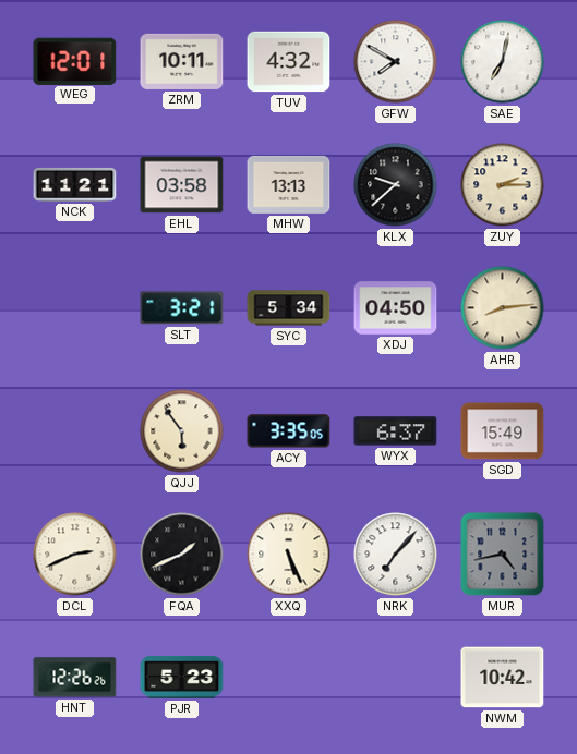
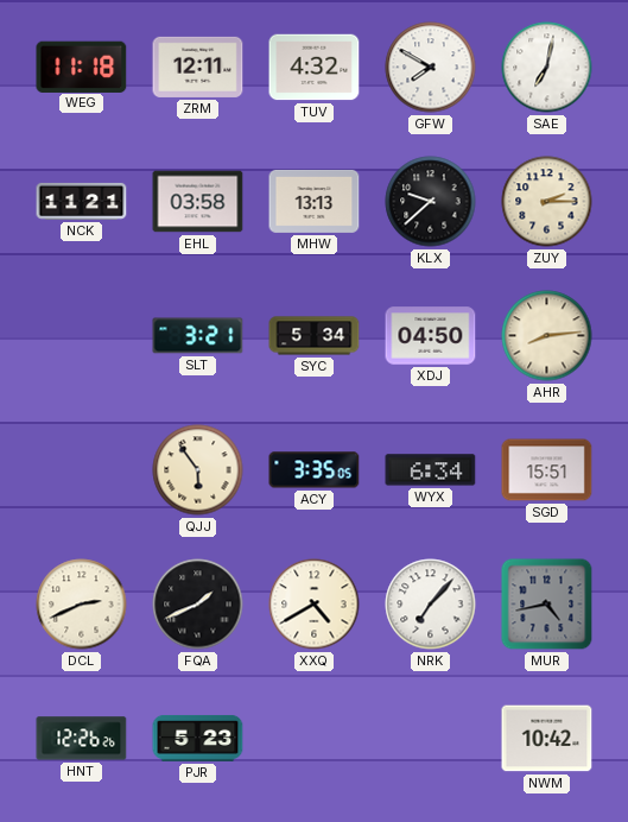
WEG: 12:01 -> 11:18 (82, 67)
ZRM: 10:11 -> 12:11 (198, 67)
WYX: 6:37 -> 6:34 (431, 470)
SGD: 15:49 -> 15:51 (547, 470)
XXQ: 5:26 -> 4:40 (315, 605)
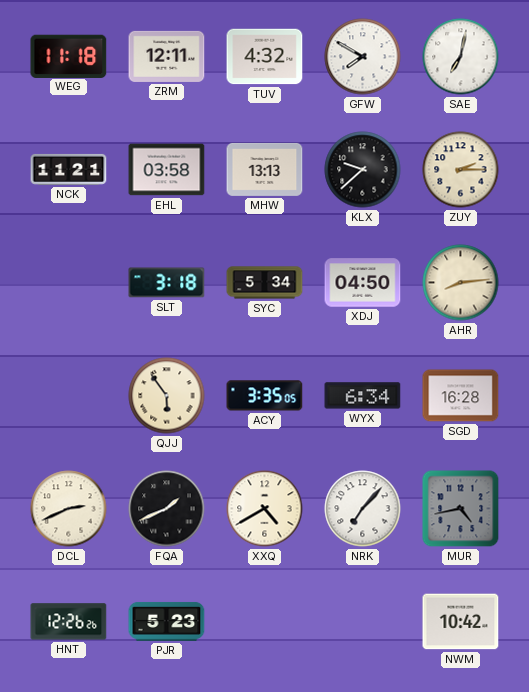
SLT: 3:21 -> 3:18 (167, 283)
SGD: 15:51 -> 16:28 (461, 396)
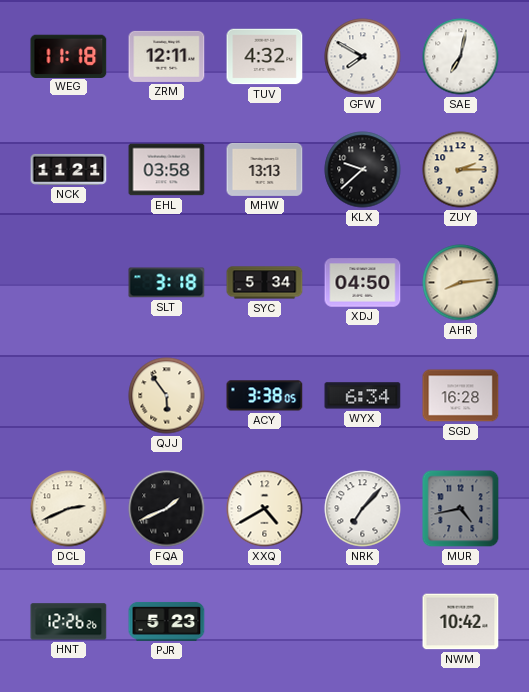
ACY: 3:35 -> 3:38 (265, 396)
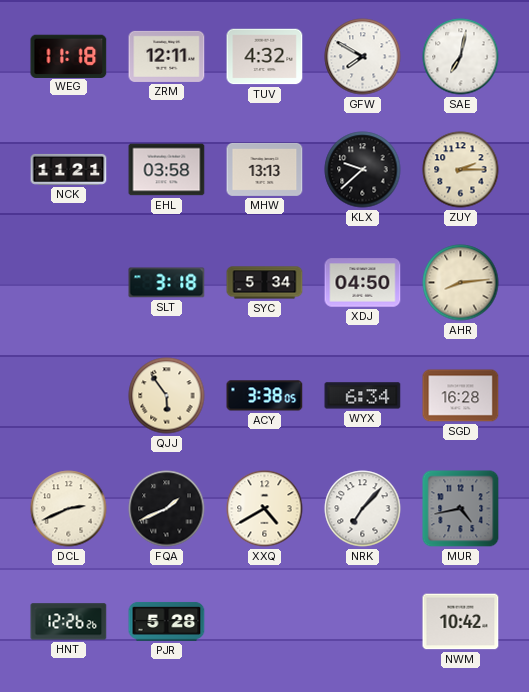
PJR: 5:23 -> 5:28 (167, 621)
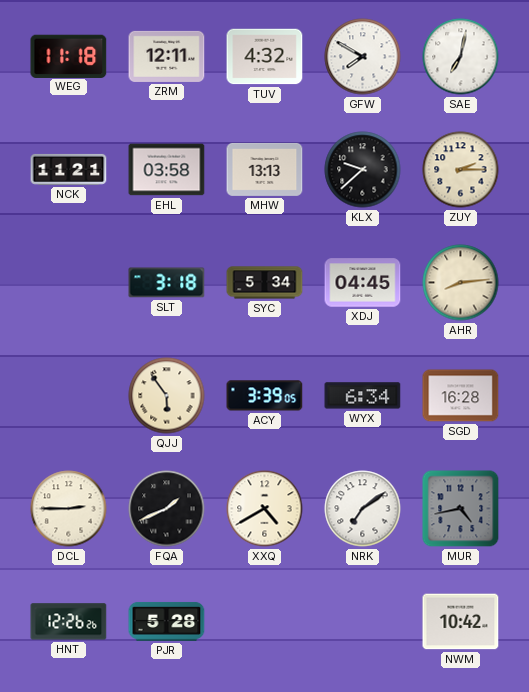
XDJ: 04:50 -> 04:45 (363, 283)
ACY: 3:38 -> 3:39 (265, 396)
DCL: 2:41 -> 2:45 (69, 509)
NRK: 7:07 -> 7:09 (363, 509)
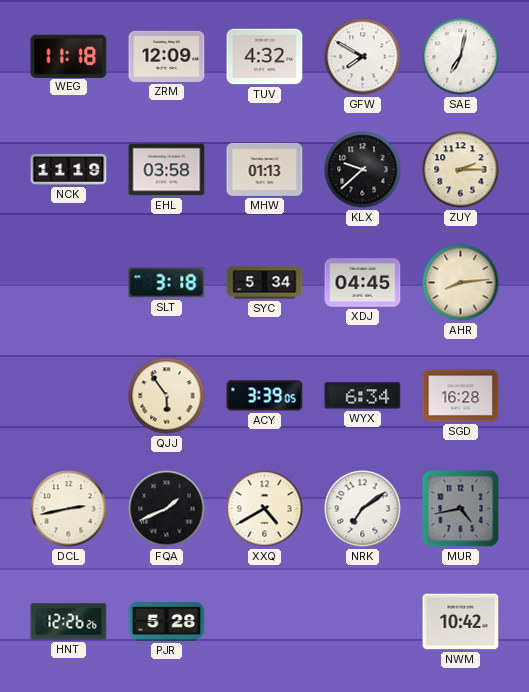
ZRM: 12:11 -> 12:09 (167, 56)
NCK: 11:21 -> 11:19 (69, 169)
MHW: 13:13 -> 01:13 (265, 169)
DCL: 2:45 -> 2:43 (69, 509)
